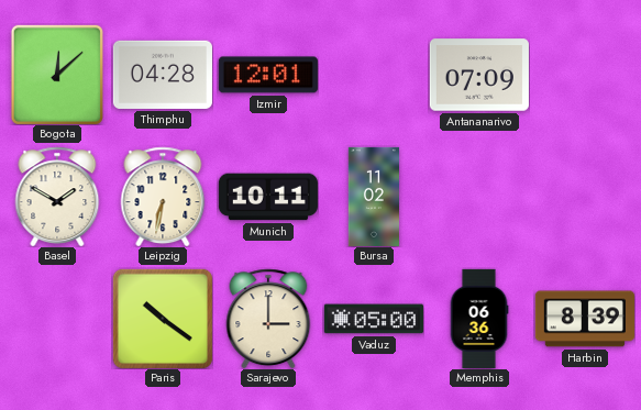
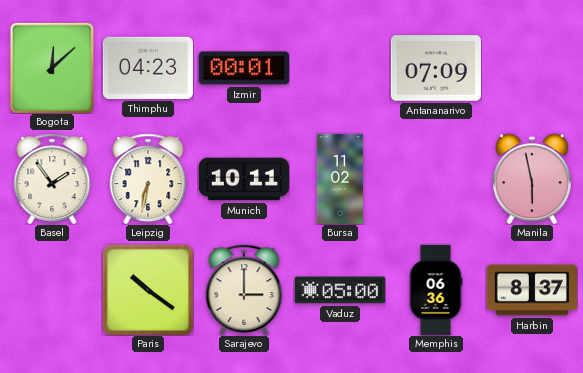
Thimphu: 04:28 -> 04:23 (148, 68)
Izmir: 12:01 -> 00:01 (244, 68)
Basel: 1:50 -> 1:54 (52, 179)
Manila: none -> 5:58 (532, 179)
Harbin: 8:39 -> 8:37 (532, 290)
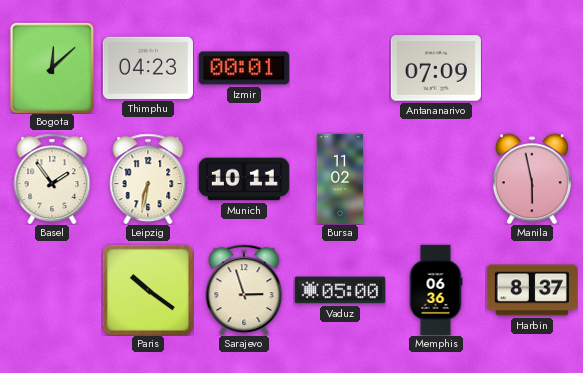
Sarajevo: 3:00 -> 2:57 (244, 290)
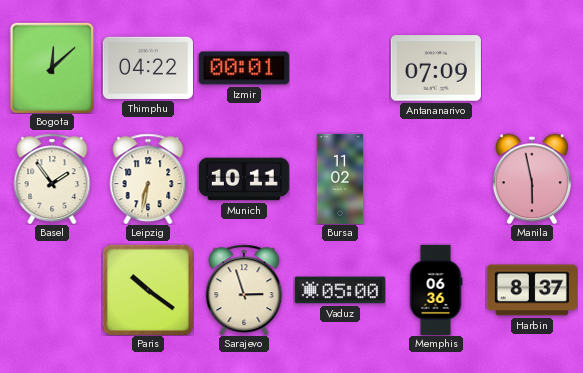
Thimphu: 04:23 -> 04:22 (148, 68)
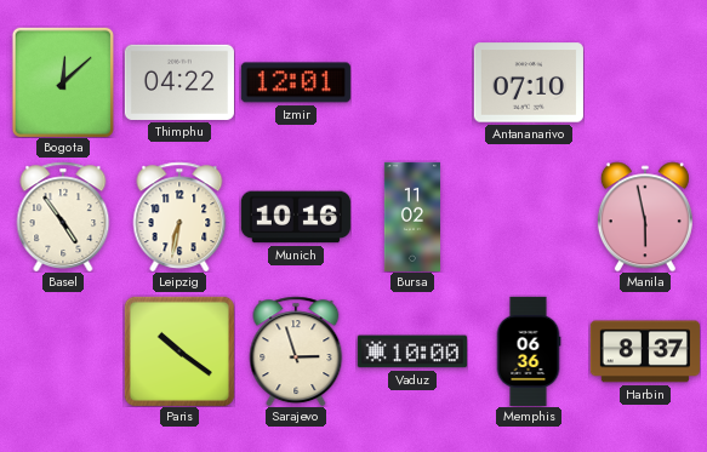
Izmir: 00:01 -> 12:01 (296, 82)
Antananarivo: 07:09 -> 07:10 (529, 82)
Basel: 1:54 -> 4:54 (63, 217)
Munich: 10:11 -> 10:16 (296, 217)
Vaduz: 05:00 -> 10:00 (412, 351)
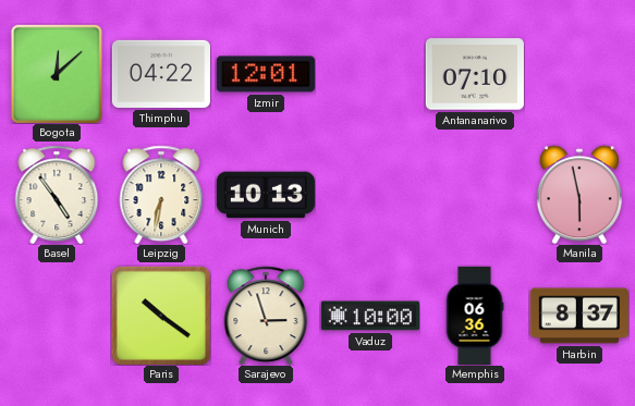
Munich: 10:16 -> 10:13 (266, 195)
Bursa: 11:02 -> none (411, 217)
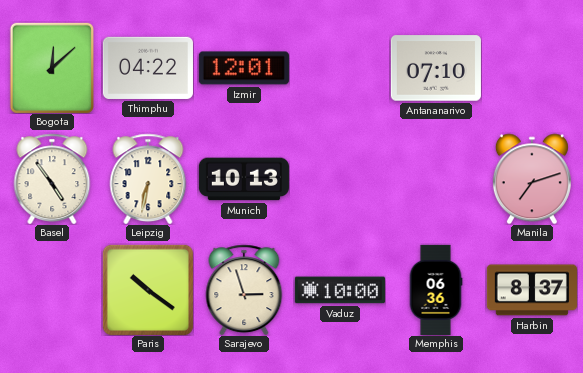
Manila: 5:58 -> 7:12 (532, 179)
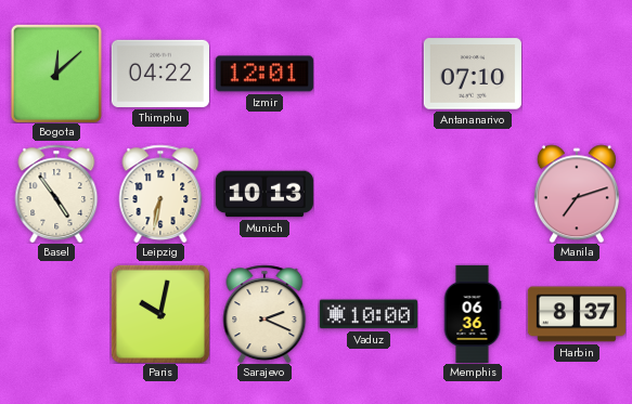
Paris: 10:21 -> 10:02 (160, 314)
Sarajevo: 2:57 -> 2:19 (265, 314)
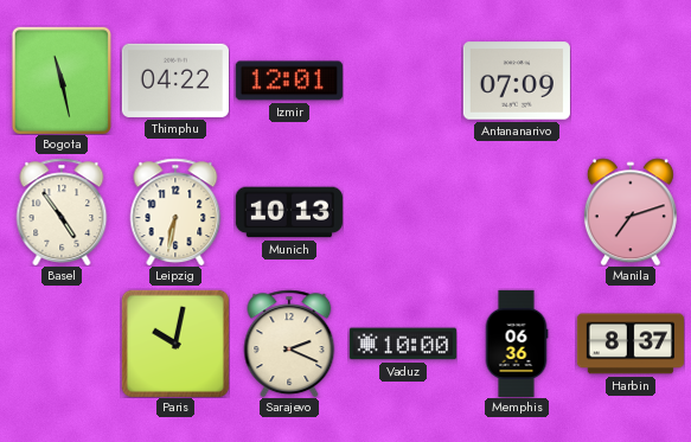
Bogota: 12:08 -> 11:28 (62, 81)
Antananarivo: 07:10 -> 07:09 (517, 81)
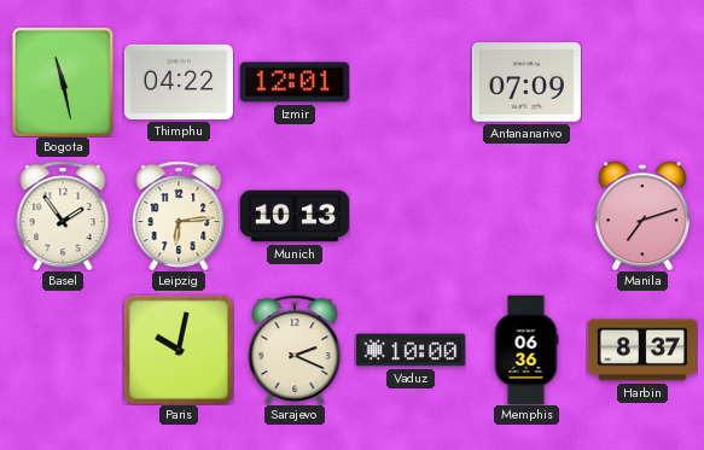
Basel: 4:54 -> 1:54 (63, 216)
Leipzig: 6:32 -> 6:14 (179, 216)
